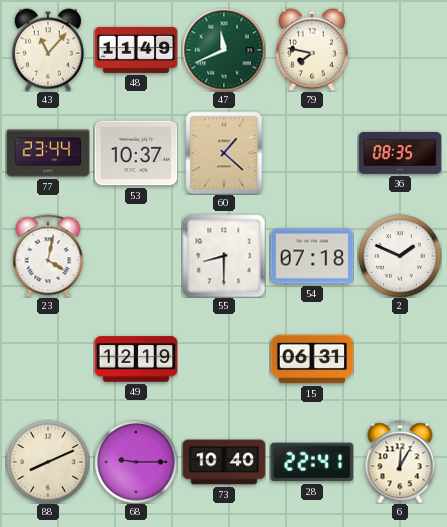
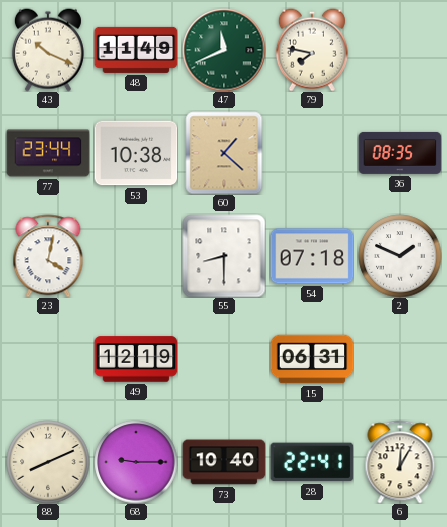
43: 11:07 -> 10:19 (48, 50)
53: 10:37 -> 10:38 (136, 153)
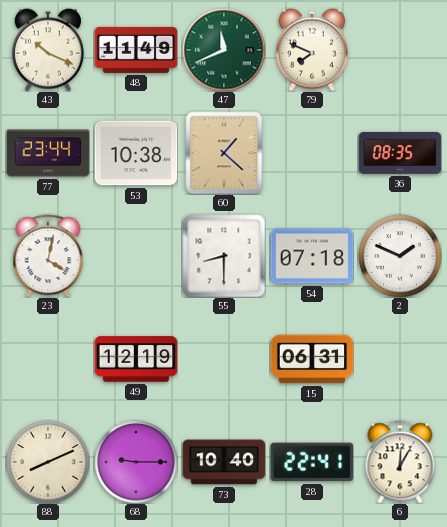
79: 7:47 -> 7:49 (312, 50)
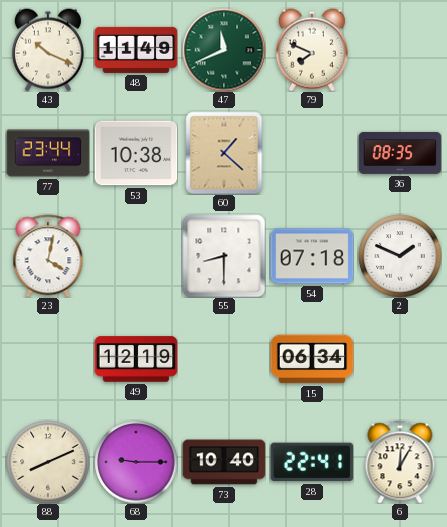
15: 06:31 -> 06:34 (312, 359)
